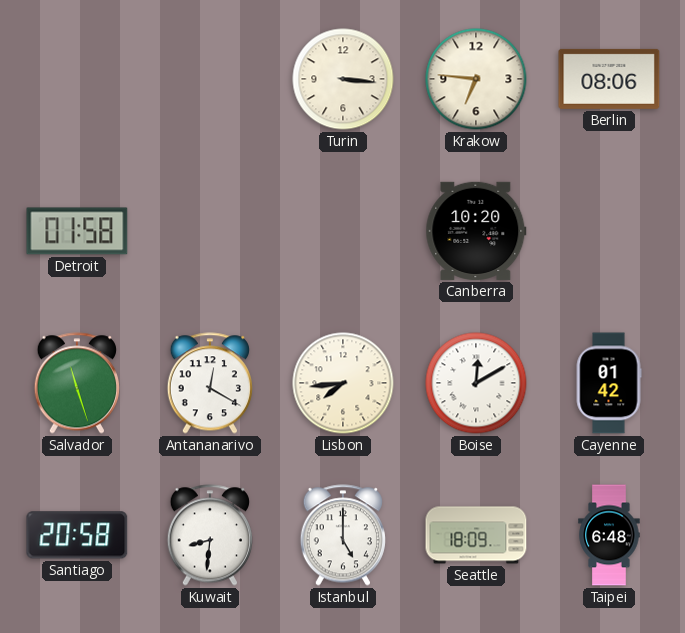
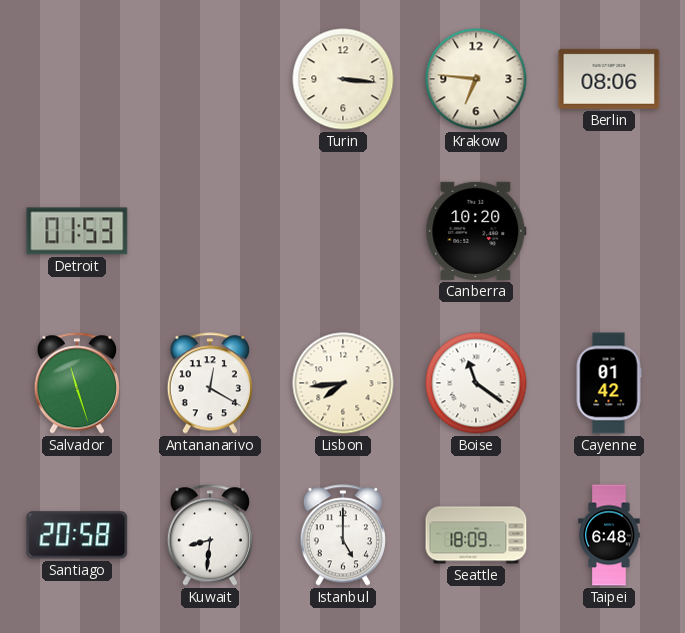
Detroit: 01:58 -> 01:53 (77, 231)
Boise: 12:10 -> 11:21 (476, 383)
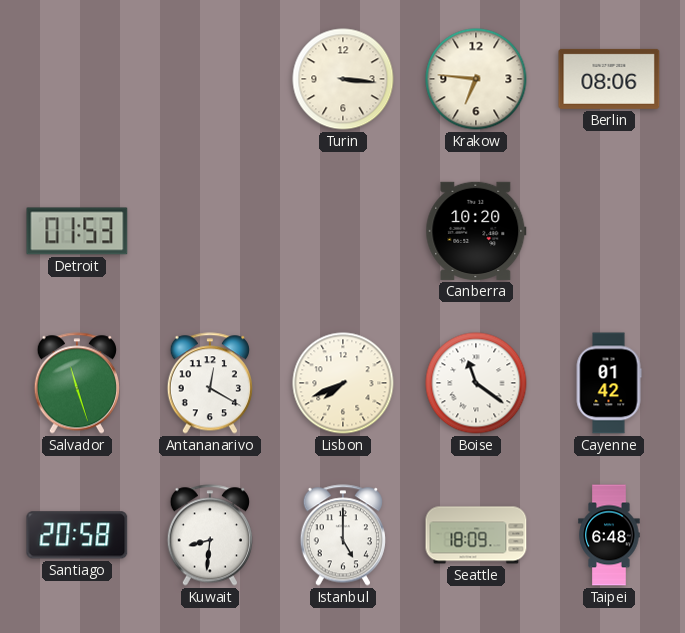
Lisbon: 7:44 -> 7:41 (343, 383)
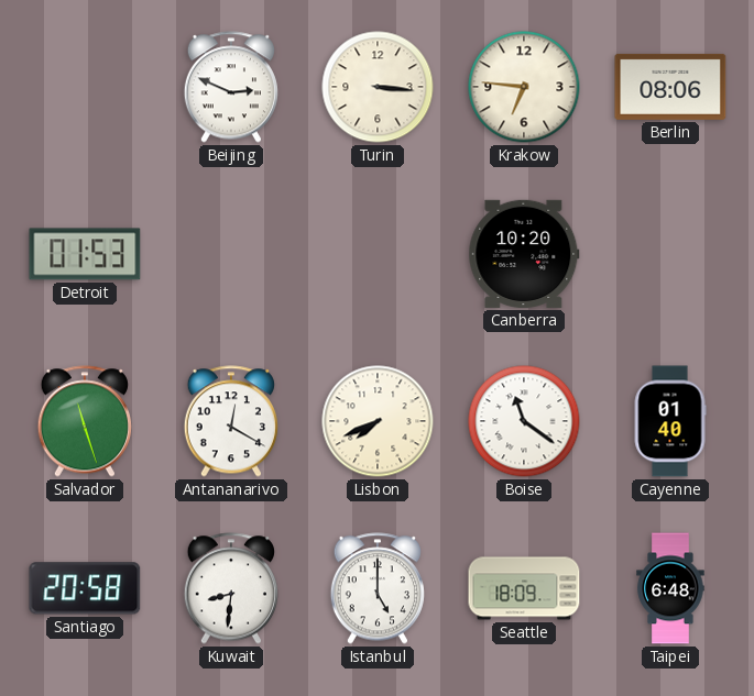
Beijing: none -> 2:49 (230, 87)
Cayenne: 01:42 -> 01:40 (670, 421)
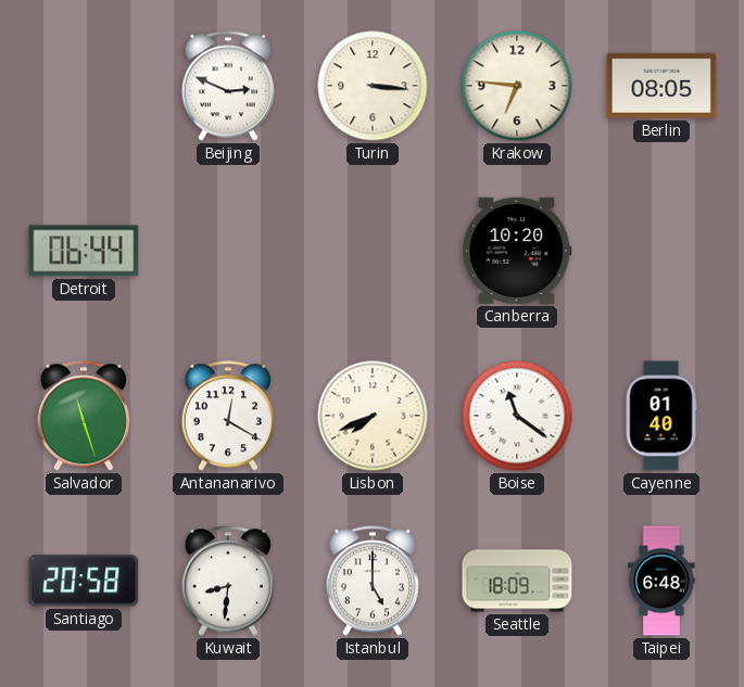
Berlin: 08:06 -> 08:05 (661, 86)
Detroit: 01:53 -> 06:44 (84, 251)
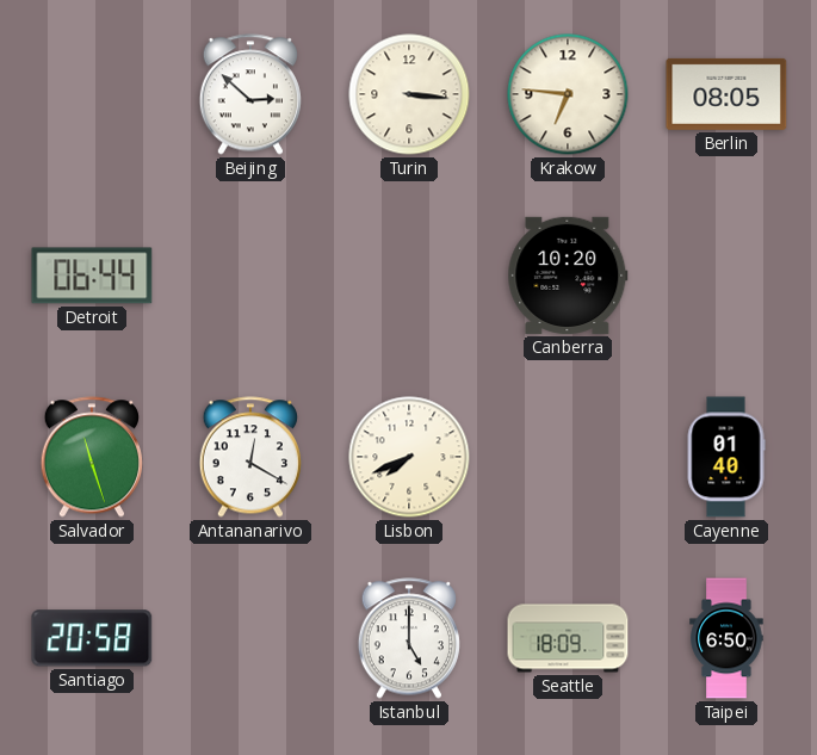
Beijing: 2:49 -> 2:52 (249, 94)
Boise: 11:21 -> none (517, 416)
Kuwait: 8:31 -> none (227, 581)
Taipei: 6:48 -> 6:50 (726, 638)
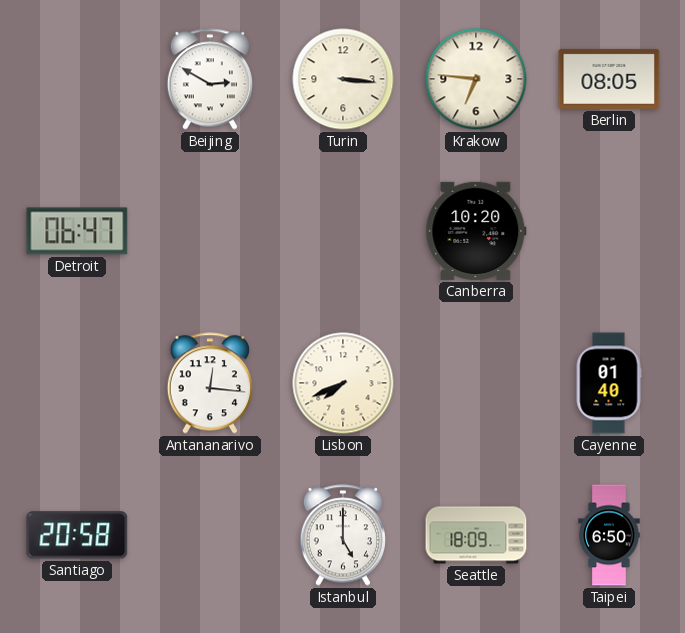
Beijing: 2:52 -> 2:50 (209, 79)
Detroit: 06:44 -> 06:47 (77, 231)
Salvador: 11:27 -> none (91, 457)
Antananarivo: 12:20 -> 12:16 (209, 383)
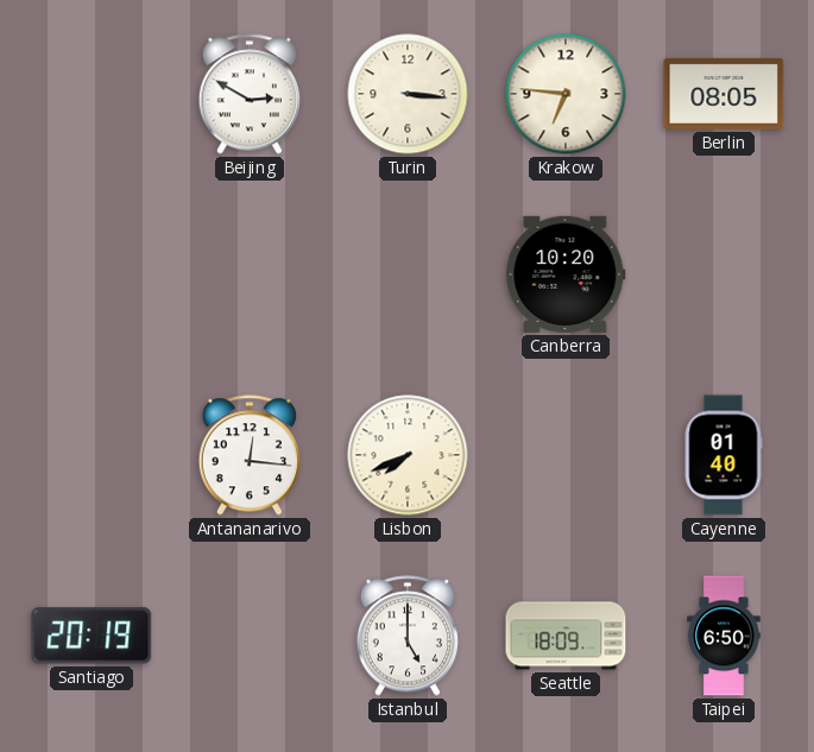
Detroit: 06:47 -> none (77, 231)
Santiago: 20:58 -> 20:19 (92, 636)
